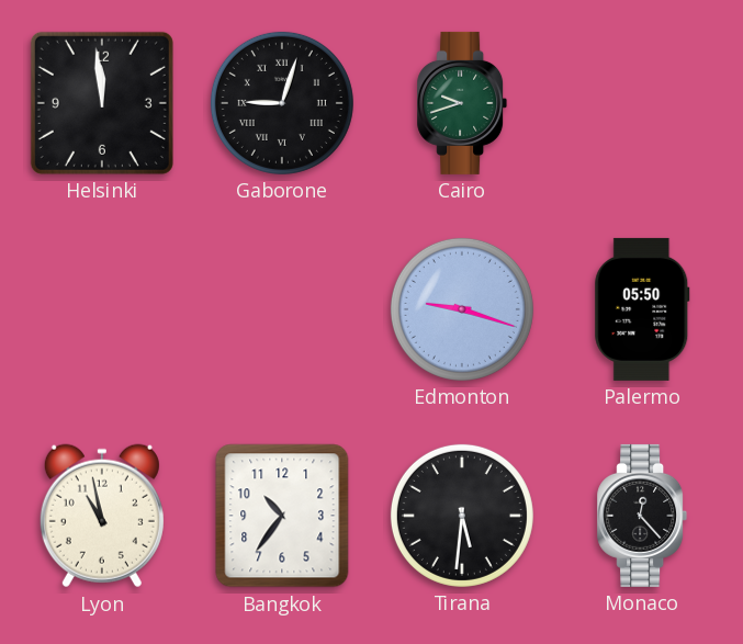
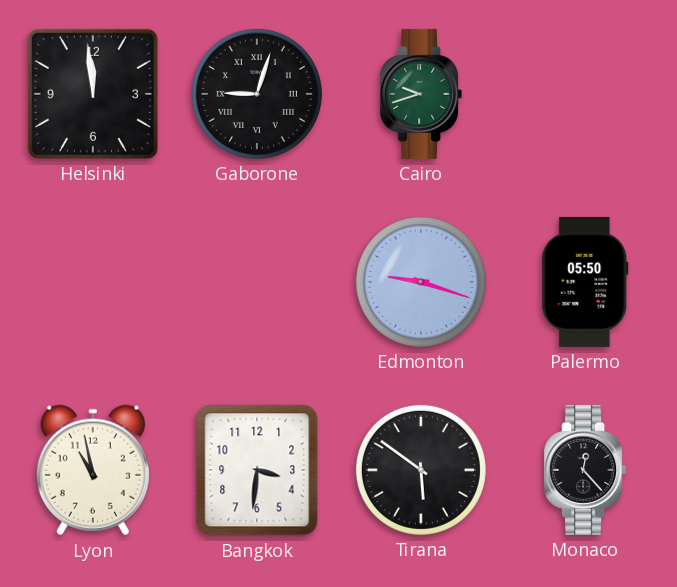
Bangkok: 10:36 -> 3:31 (257, 470)
Tirana: 5:31 -> 5:51 (421, 470)
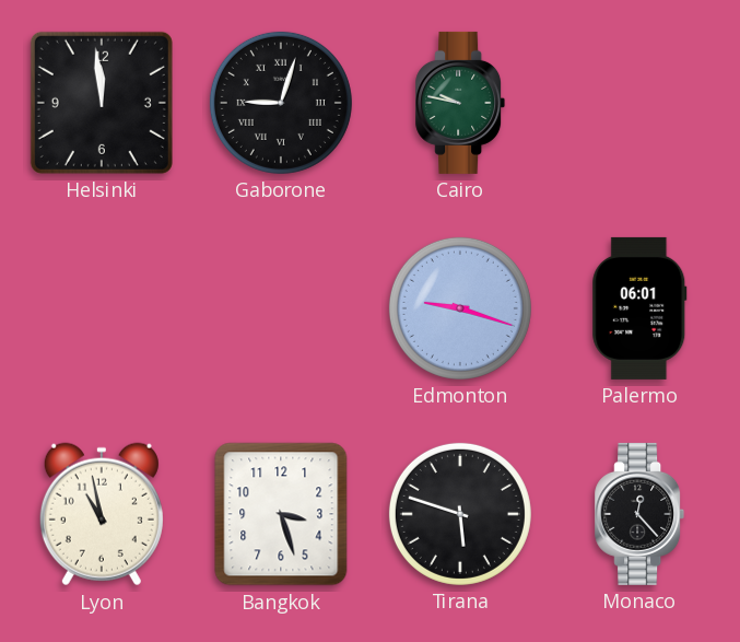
Cairo: 9:42 -> 9:47 (460, 103)
Palermo: 05:50 -> 06:01 (639, 308)
Bangkok: 3:31 -> 3:27 (281, 514)
Tirana: 5:51 -> 5:48 (460, 514)
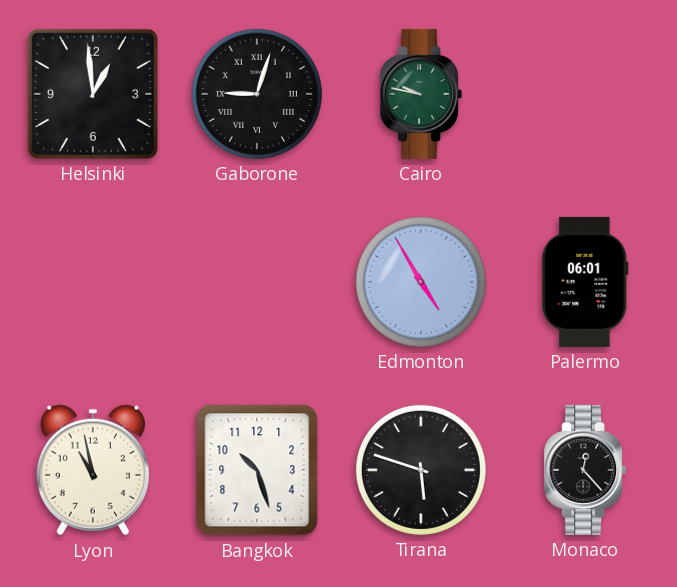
Helsinki: 11:59 -> 12:59 (93, 94)
Edmonton: 9:18 -> 4:55 (421, 282)
Bangkok: 3:27 -> 10:27 (257, 470)
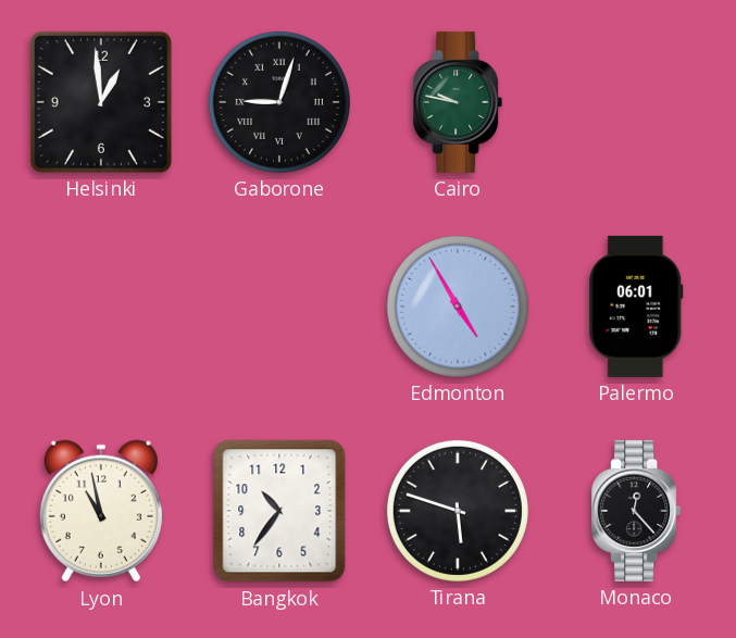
Bangkok: 10:27 -> 10:36 (279, 511)
